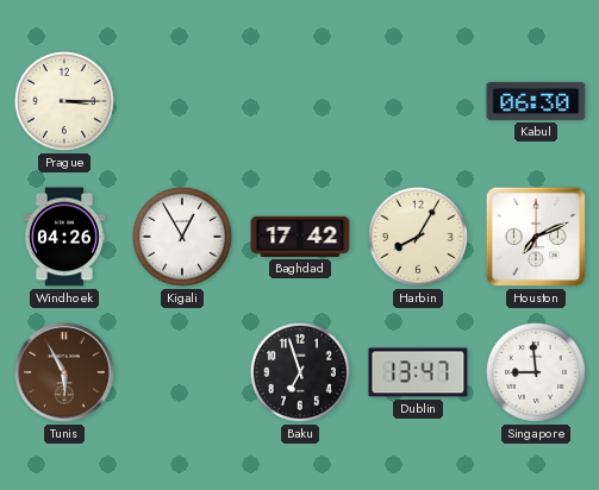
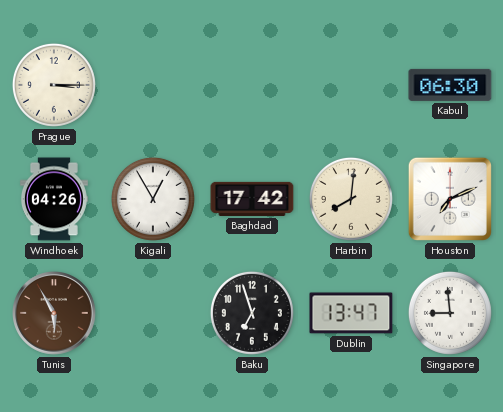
Harbin: 8:05 -> 8:01 (351, 199)
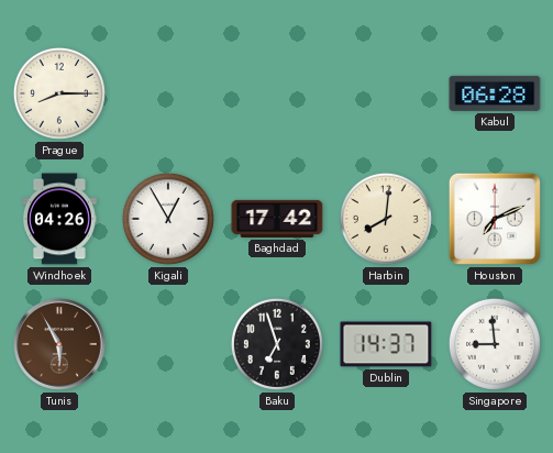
Prague: 3:15 -> 8:15 (59, 93)
Kabul: 06:30 -> 06:28 (495, 93)
Dublin: 13:47 -> 14:37 (386, 344)
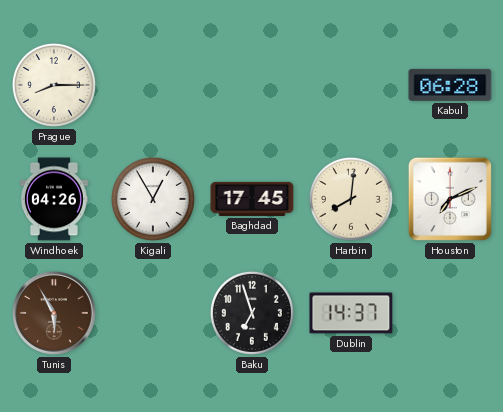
Baghdad: 17:42 -> 17:45 (252, 199)
Singapore: 8:59 -> none (495, 344)
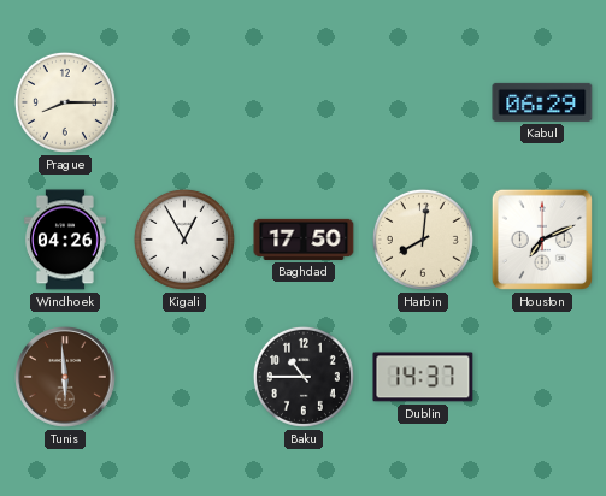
Kabul: 06:28 -> 06:29 (542, 102)
Baghdad: 17:45 -> 17:50 (304, 240)
Tunis: 5:55 -> 5:59 (66, 378)
Baku: 6:57 -> 10:45 (304, 377)
